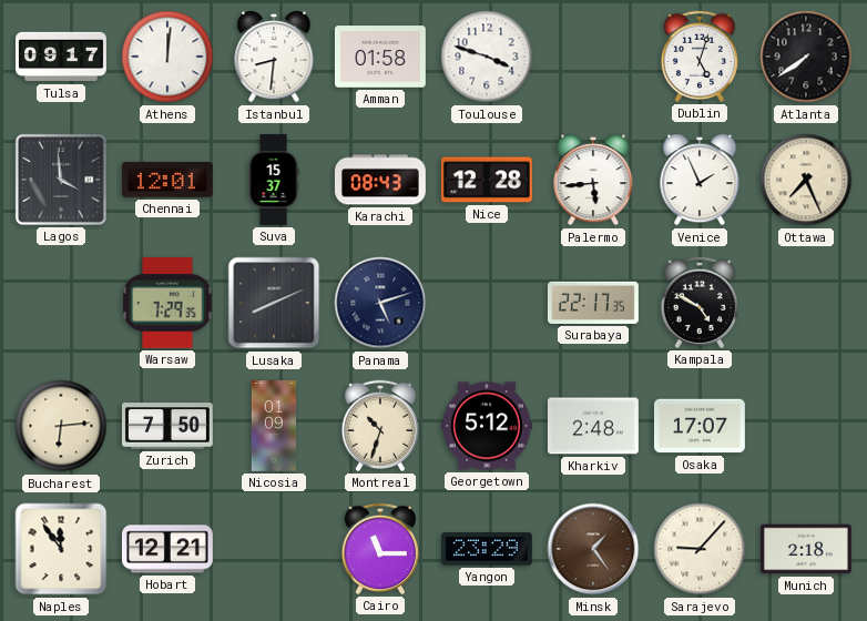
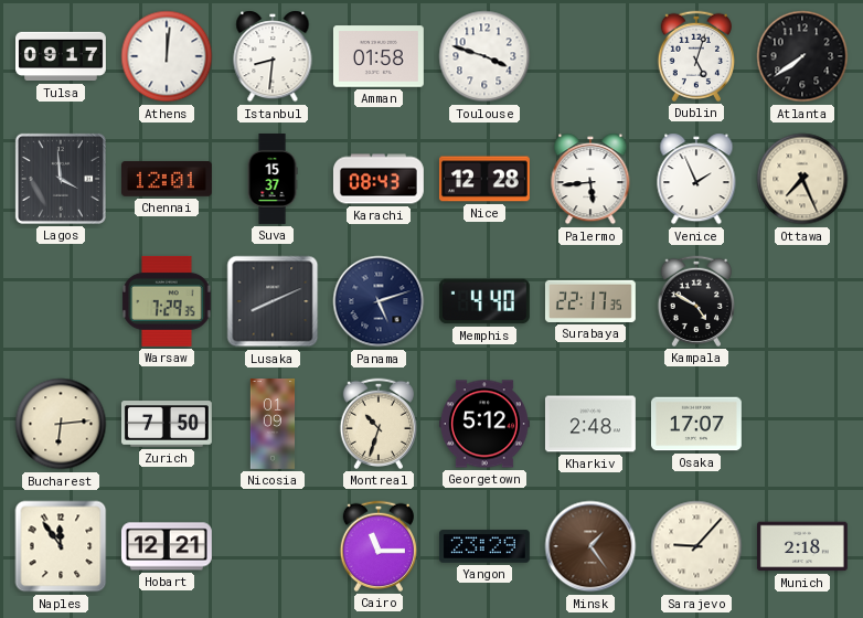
Memphis: none -> 4:40 (484, 301)
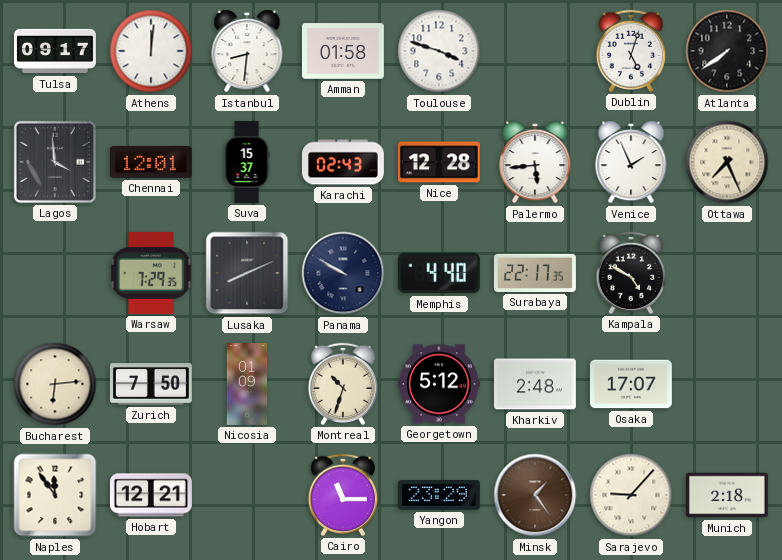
Karachi: 08:43 -> 02:43 (343, 162)
Panama: 5:12 -> 9:50 (343, 273)
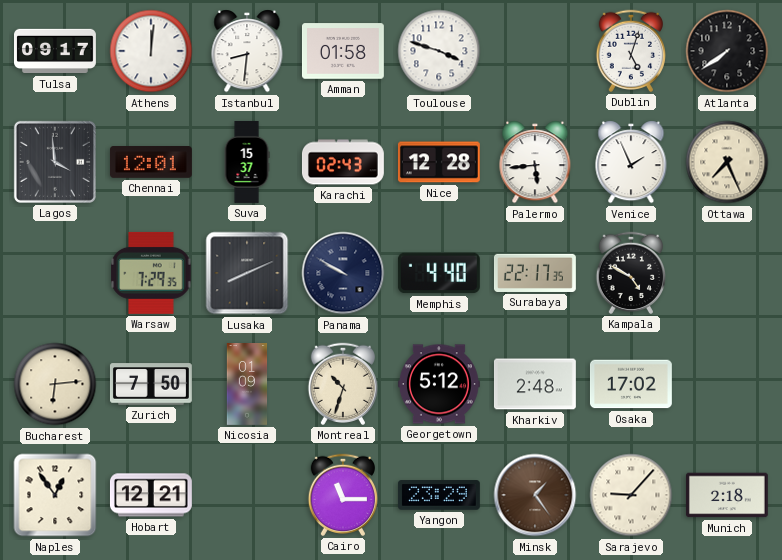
Osaka: 17:07 -> 17:02 (631, 384)
Naples: 11:54 -> 12:54 (55, 495)
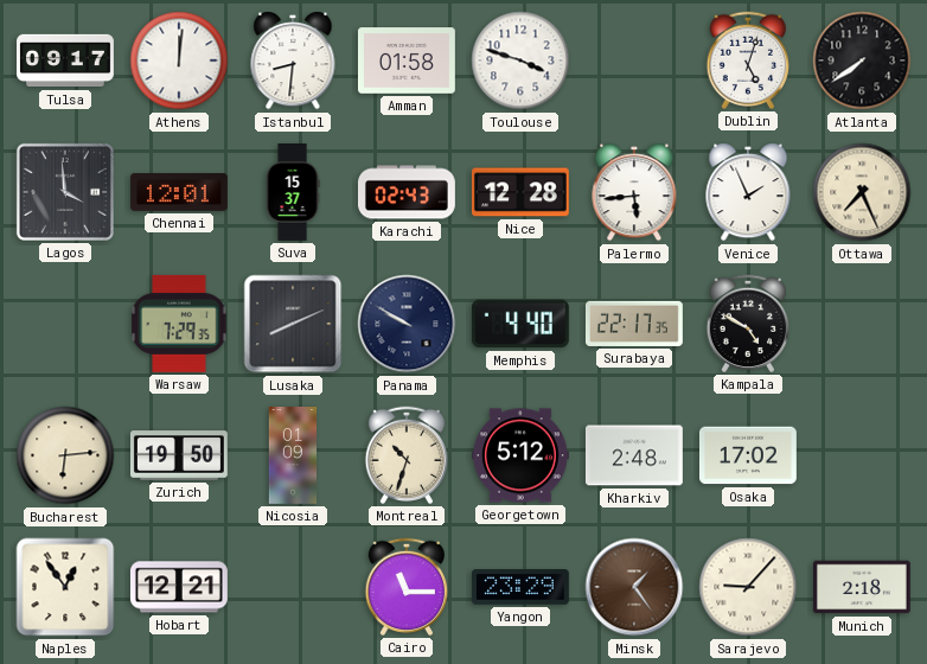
Zurich: 7:50 -> 19:50 (179, 455)
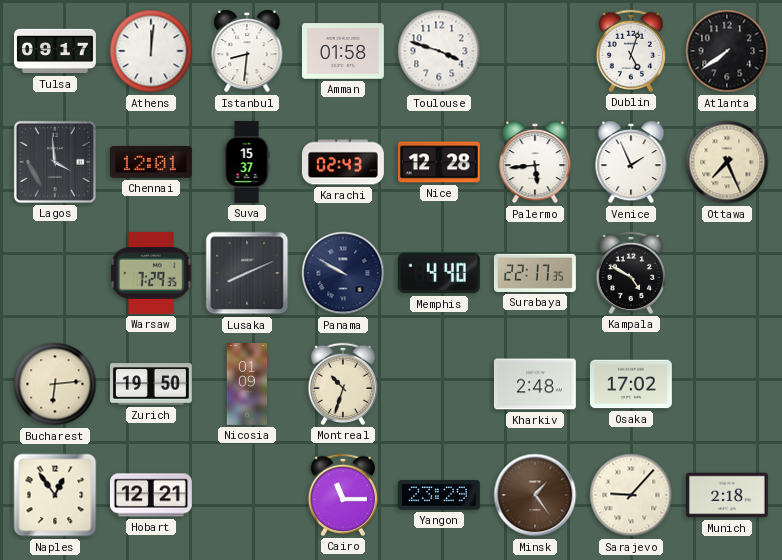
Georgetown: 5:12 -> none (520, 455)
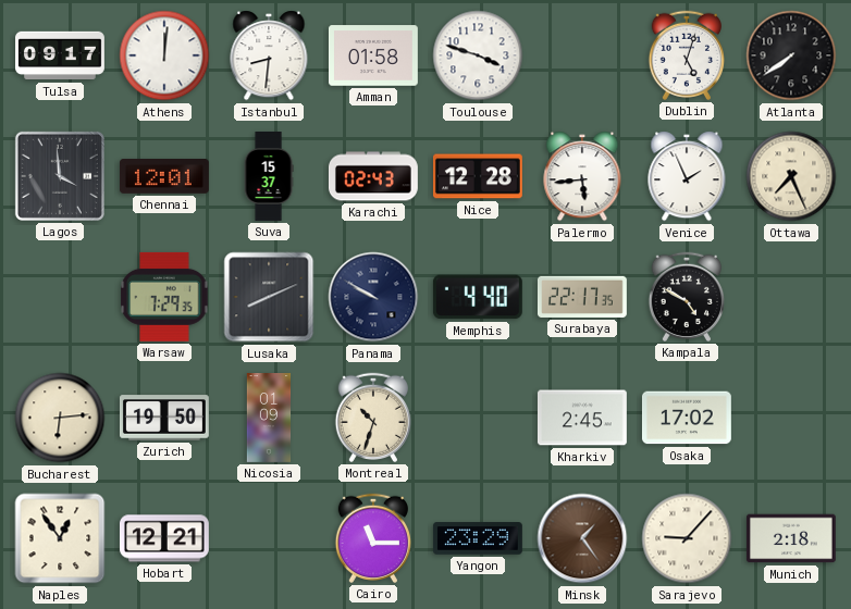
Kharkiv: 2:48 -> 2:45 (582, 418)
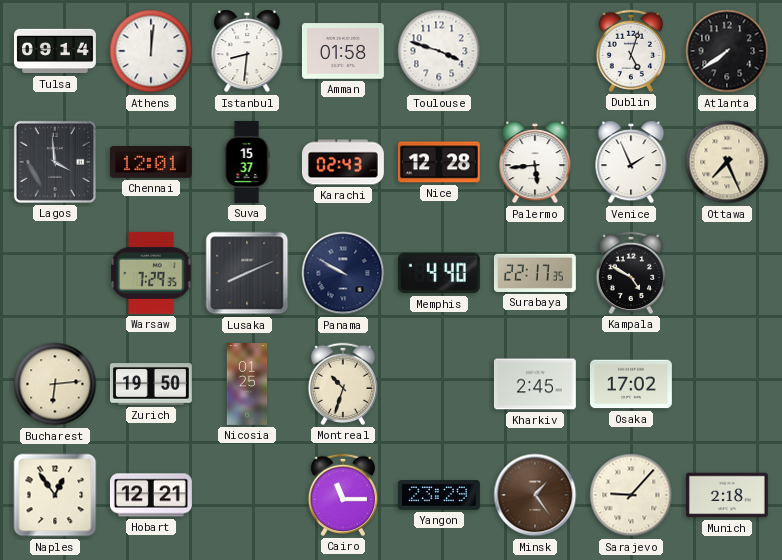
Tulsa: 09:17 -> 09:14 (56, 51)
Nicosia: 01:09 -> 01:25 (247, 385)
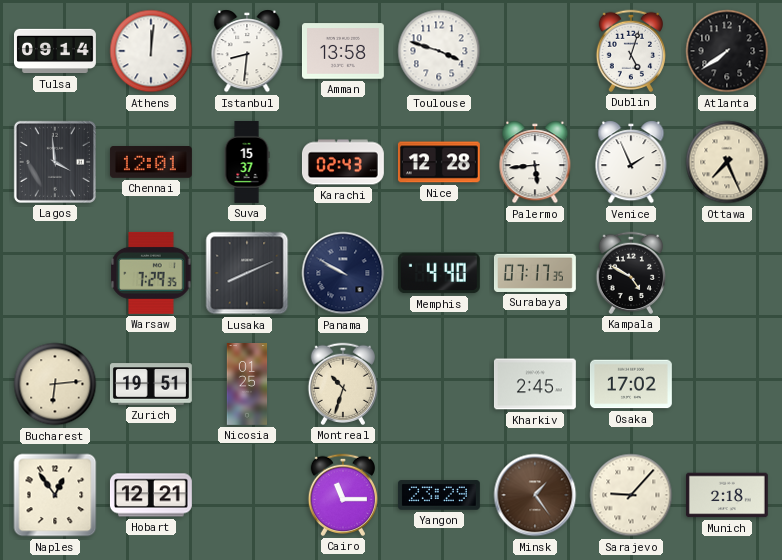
Amman: 01:58 -> 13:58 (343, 51)
Surabaya: 22:17 -> 07:17 (535, 273)
Zurich: 19:50 -> 19:51 (151, 384)
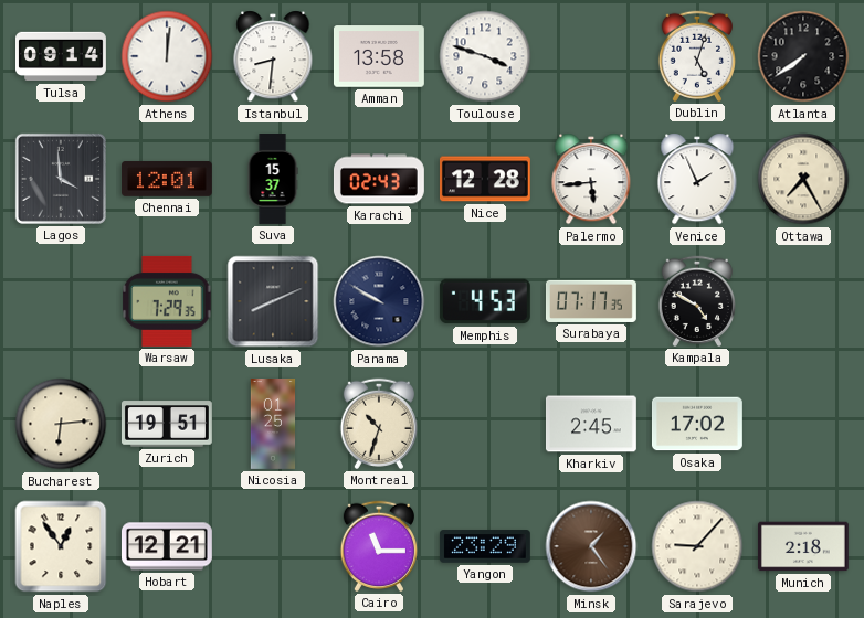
Ottawa: 7:26 -> 7:25 (803, 179)
Memphis: 4:40 -> 4:53 (485, 301)
